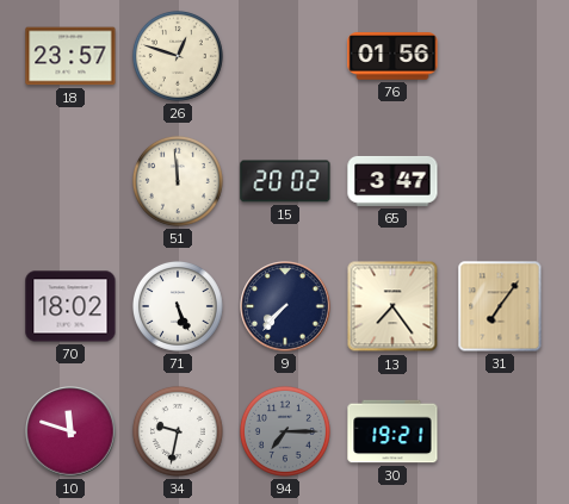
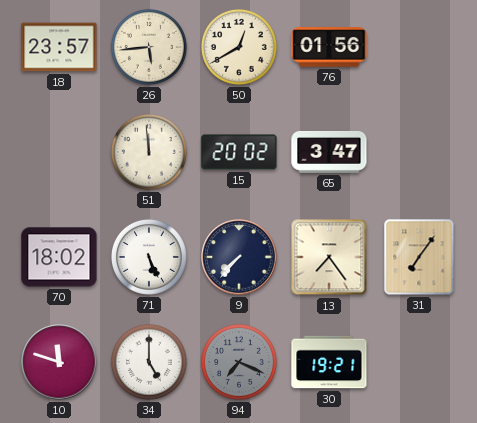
26: 12:48 -> 5:44 (149, 47)
50: none -> 12:40 (239, 47)
34: 9:32 -> 5:00 (149, 362)
94: 7:15 -> 7:19 (239, 362)
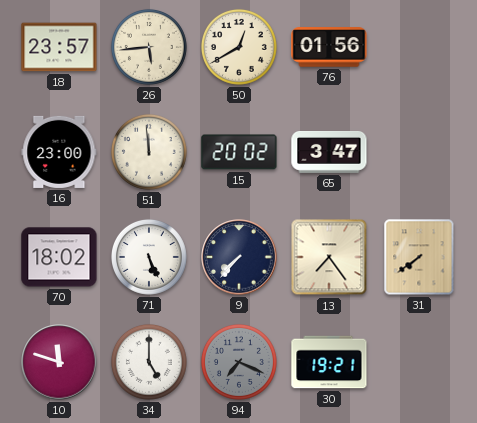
16: none -> 23:00 (59, 152)
31: 7:06 -> 7:39 (419, 257)
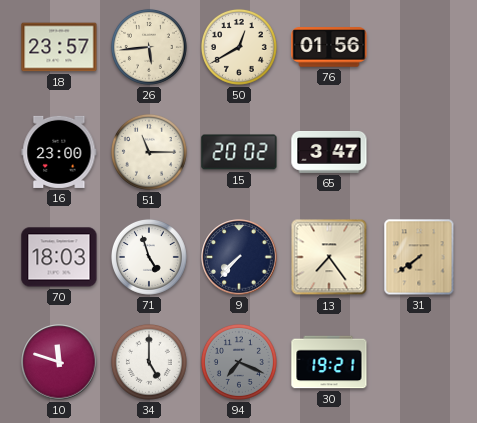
51: 11:59 -> 11:15 (149, 152)
70: 18:02 -> 18:03 (59, 257)
71: 5:26 -> 4:57 (149, 257)
